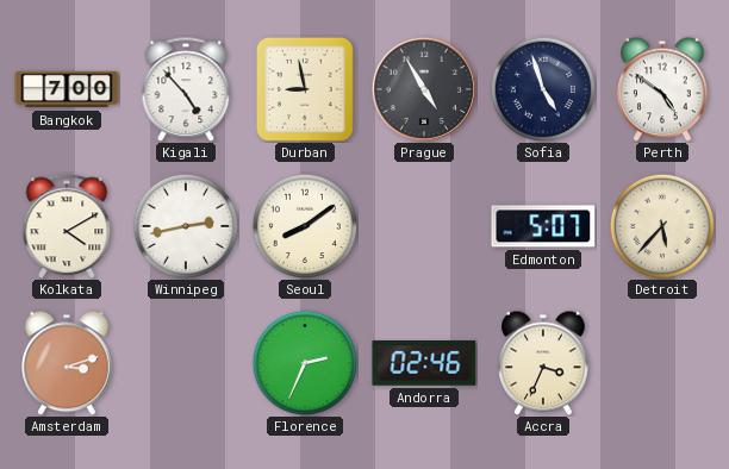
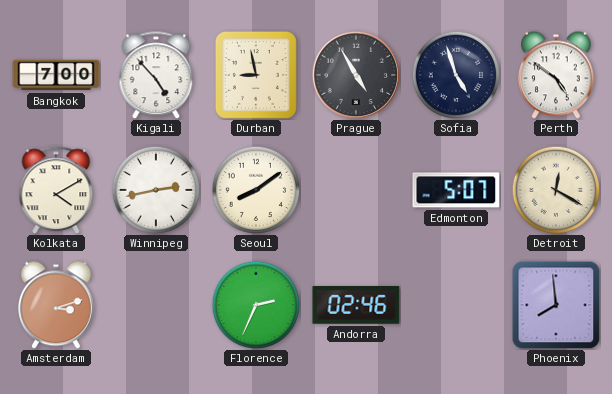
Detroit: 5:37 -> 12:20 (555, 189)
Accra: 3:34 -> none (544, 363)
Phoenix: none -> 7:59 (556, 305)
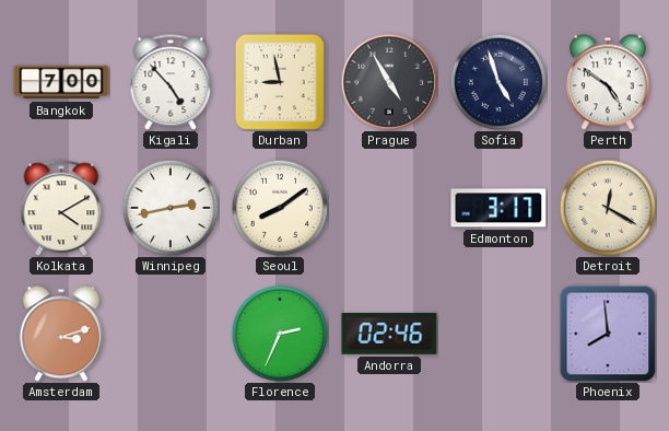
Edmonton: 5:07 -> 3:17 (498, 208)
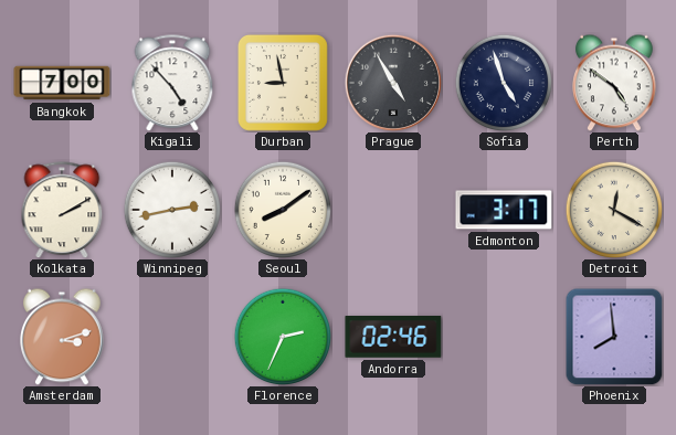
Kolkata: 4:10 -> 2:10 (62, 210)
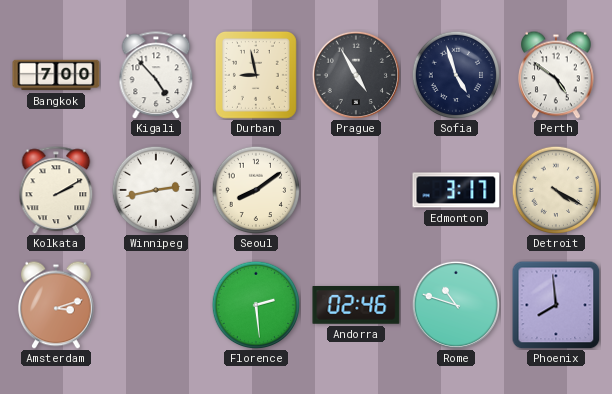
Detroit: 12:20 -> 4:20 (555, 189)
Florence: 2:34 -> 2:29 (255, 304)
Rome: none -> 10:48 (456, 304)
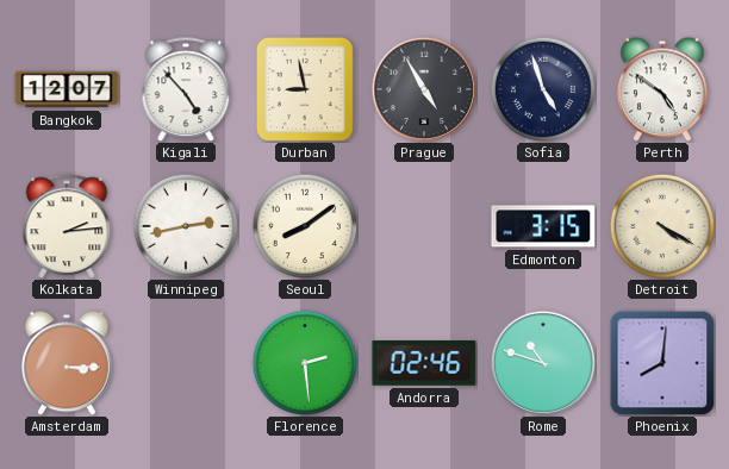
Bangkok: 7:00 -> 12:07 (67, 89)
Kolkata: 2:10 -> 2:14 (67, 226)
Edmonton: 3:17 -> 3:15 (543, 226)
Amsterdam: 3:12 -> 3:15 (68, 363)
Phoenix: 7:59 -> 8:01 (662, 363)
